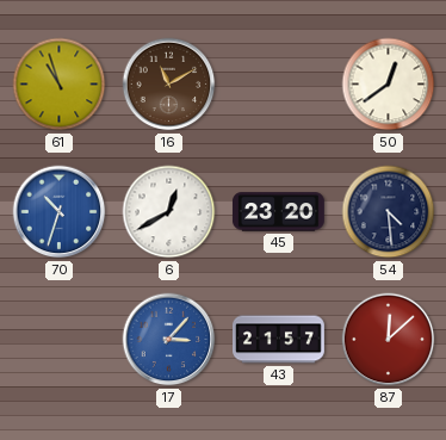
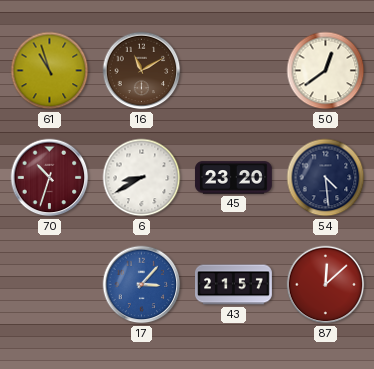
70 dial: blue -> burgundy (50, 178)
6: 12:40 -> 8:40 (142, 178)
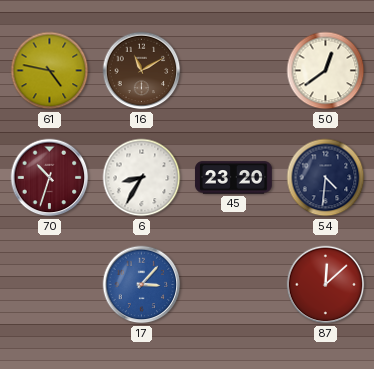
61: 10:57 -> 4:47 (50, 71)
6: 8:40 -> 8:35 (142, 178)
54: 4:29 -> 4:31 (326, 178)
43: 21:57 -> none (234, 285)
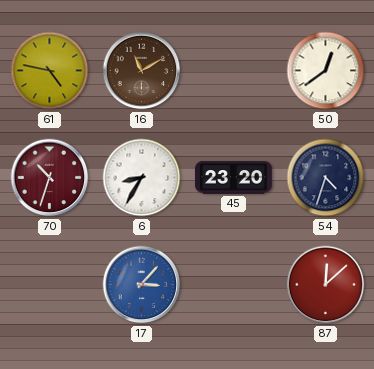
54: 4:31 -> 4:33 (326, 178)
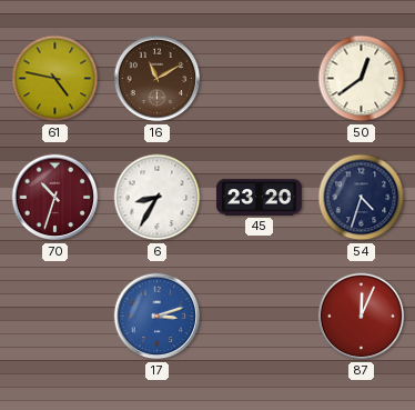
17: 3:07 -> 3:12 (158, 317)
87: 12:08 -> 12:04 (362, 317)
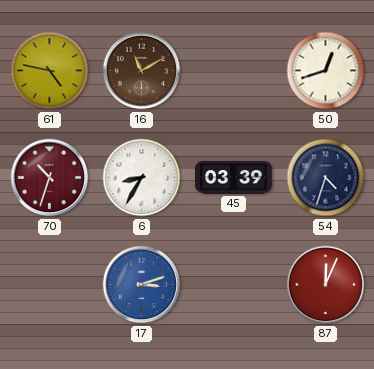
50: 12:39 -> 12:42 (326, 71)
45: 23:20 -> 03:39 (234, 178)
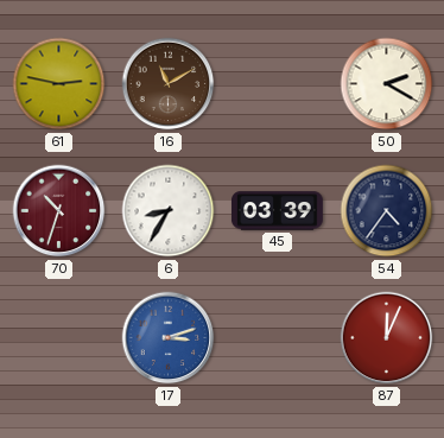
61: 4:47 -> 2:47 (59, 84)
50: 12:42 -> 2:20 (387, 84)
54: 4:33 -> 4:36 (387, 211)
